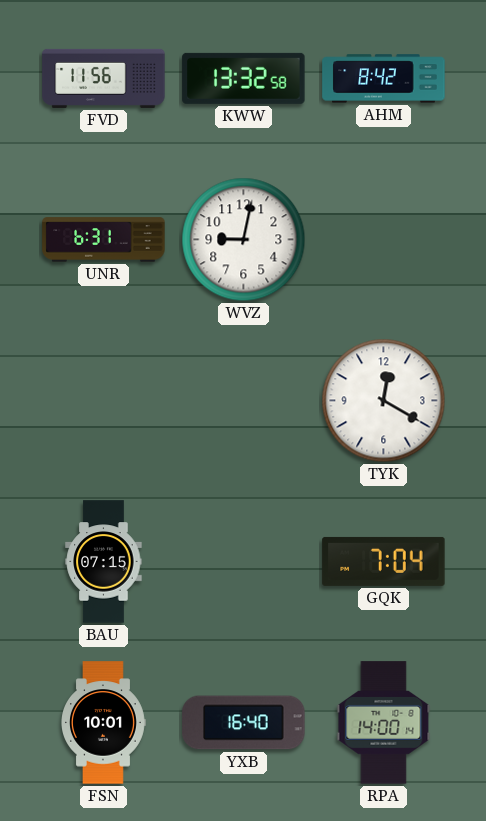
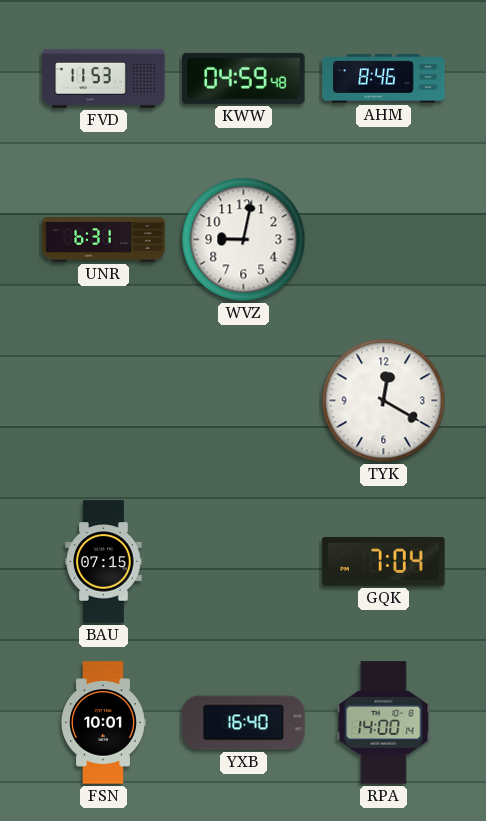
FVD: 11:56 -> 11:53 (104, 78)
KWW: 13:32 -> 04:59 (244, 78)
AHM: 8:42 -> 8:46 (384, 79)
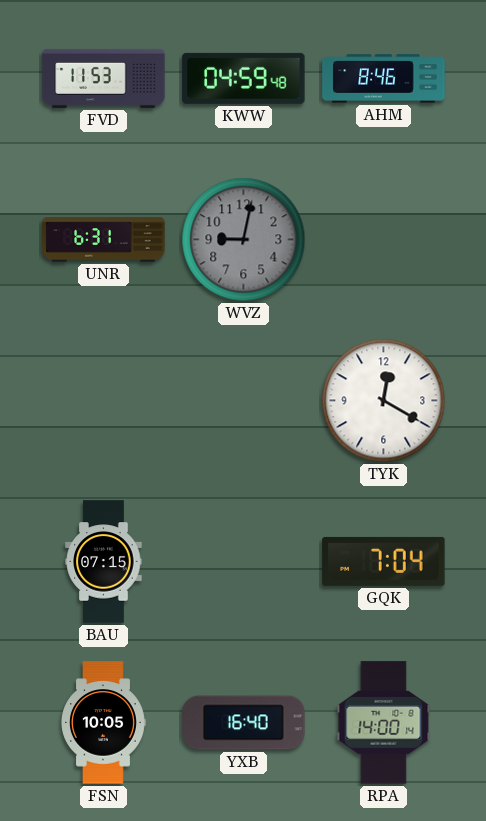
WVZ dial: white -> grey (244, 240)
FSN: 10:01 -> 10:05 (104, 723)
